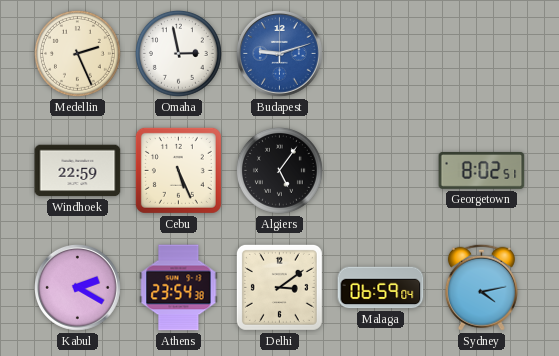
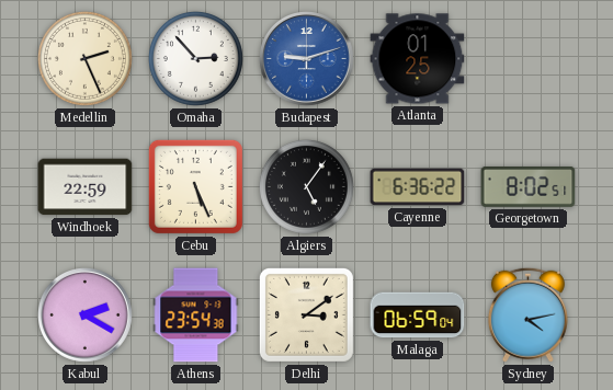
Omaha: 2:58 -> 2:53 (195, 58)
Atlanta: none -> 01:25 (418, 59)
Cayenne: none -> 6:36 (418, 187)
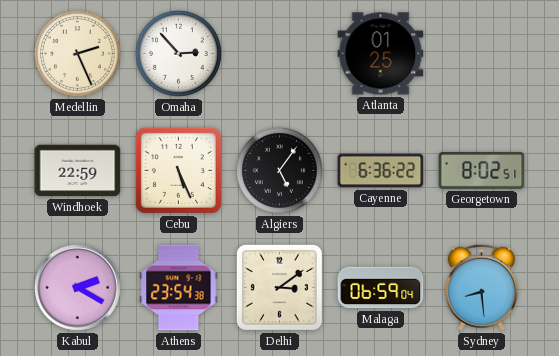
Budapest: 9:12 -> none (307, 59)
Sydney: 4:13 -> 8:29 (481, 287)
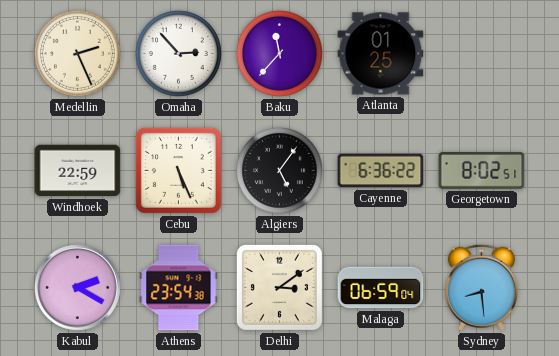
Baku: none -> 11:37 (279, 53)
